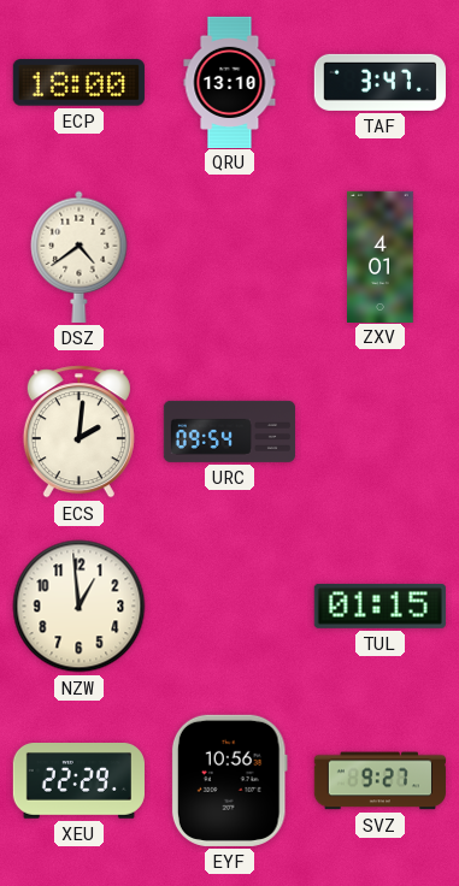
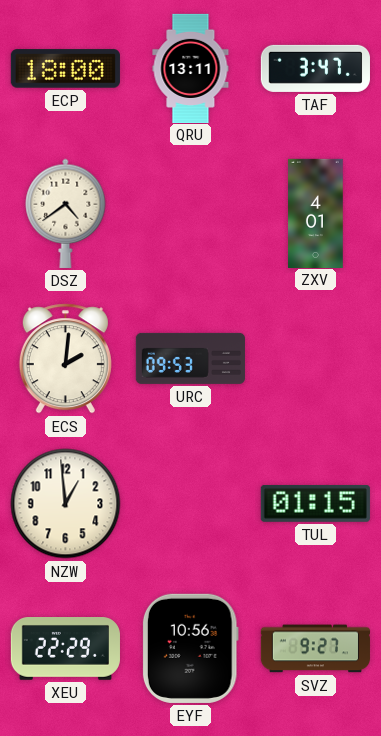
QRU: 13:10 -> 13:11 (191, 68)
URC: 09:54 -> 09:53 (190, 358)
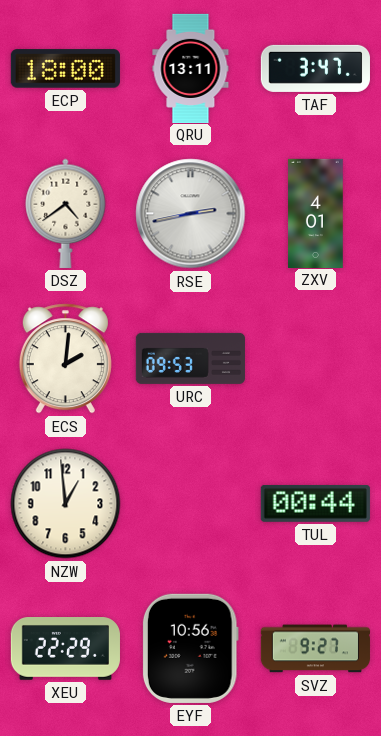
RSE: none -> 2:43 (191, 214)
TUL: 01:15 -> 00:44 (315, 503)
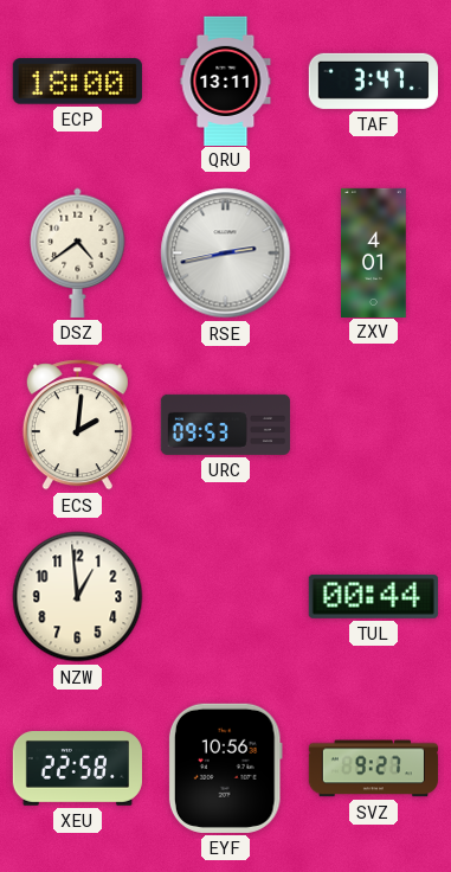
XEU: 22:29 -> 22:58 (77, 769)
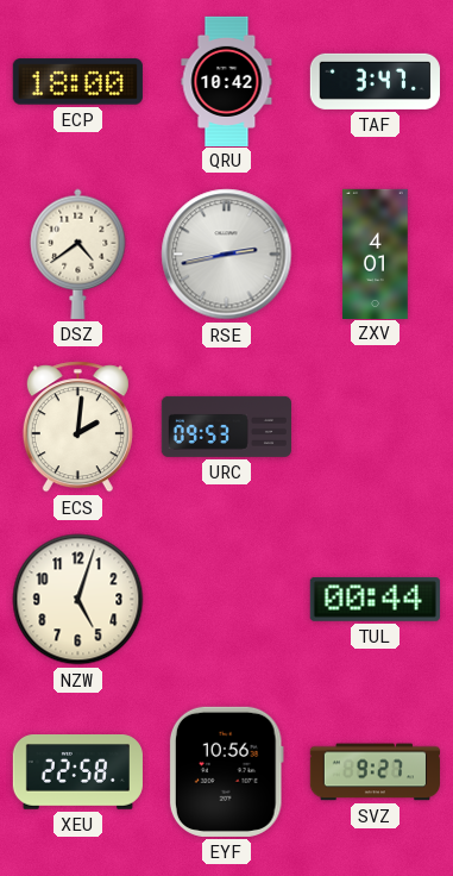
QRU: 13:11 -> 10:42 (227, 81)
NZW: 12:59 -> 5:03 (78, 600)
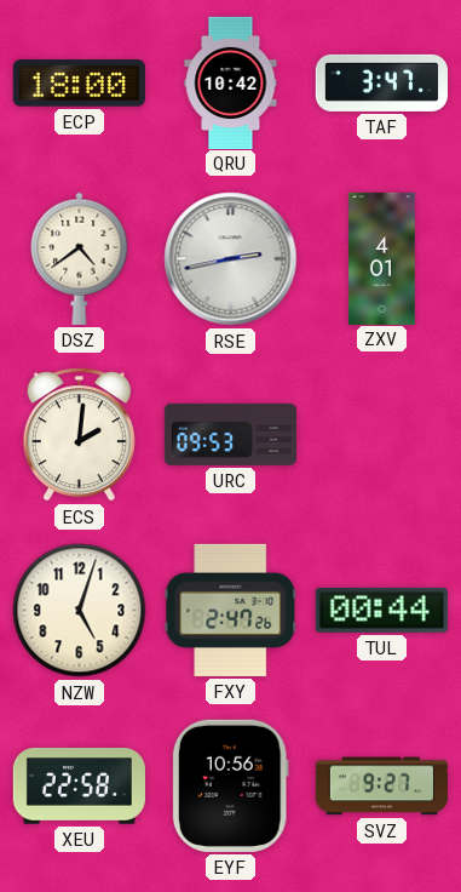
FXY: none -> 2:47 (231, 610)
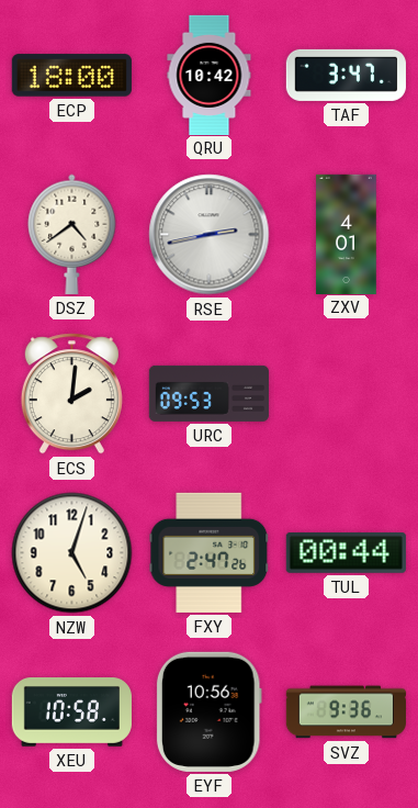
XEU: 22:58 -> 10:58 (71, 712)
SVZ: 9:27 -> 9:36 (346, 712)
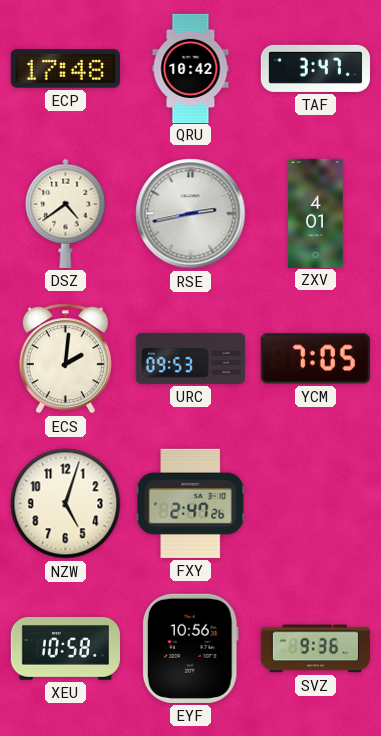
ECP: 18:00 -> 17:48 (65, 69)
YCM: none -> 7:05 (315, 359)
TUL: 00:44 -> none (346, 552)
